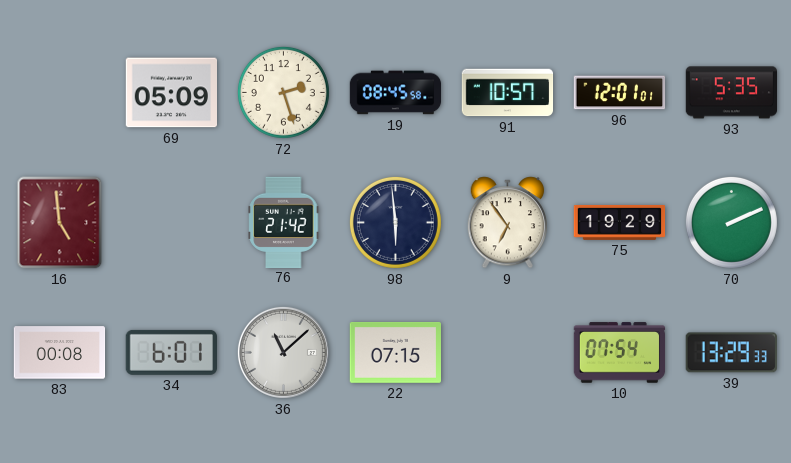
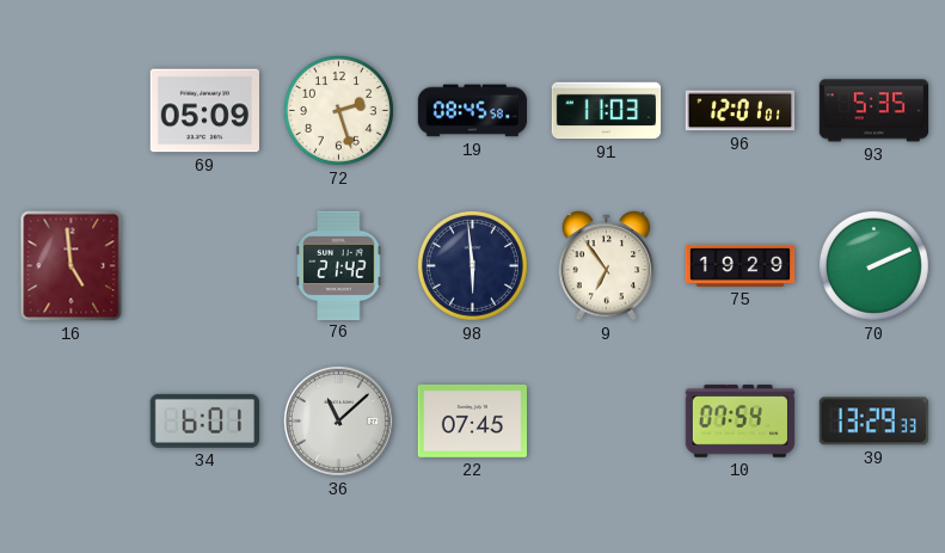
91: 10:57 -> 11:03 (607, 111)
83: 00:08 -> none (60, 353)
22: 07:15 -> 07:45 (472, 420)
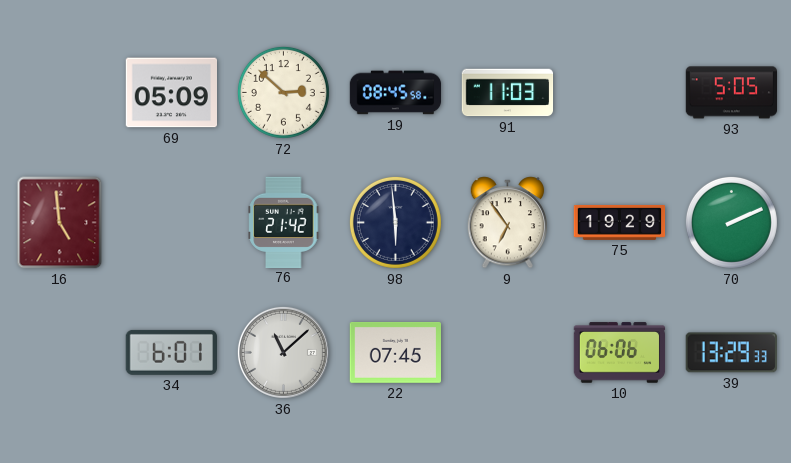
72: 2:27 -> 2:52 (283, 92)
96: 12:01 -> none (741, 111)
93: 5:35 -> 5:05 (732, 93)
10: 07:54 -> 06:06 (620, 353)
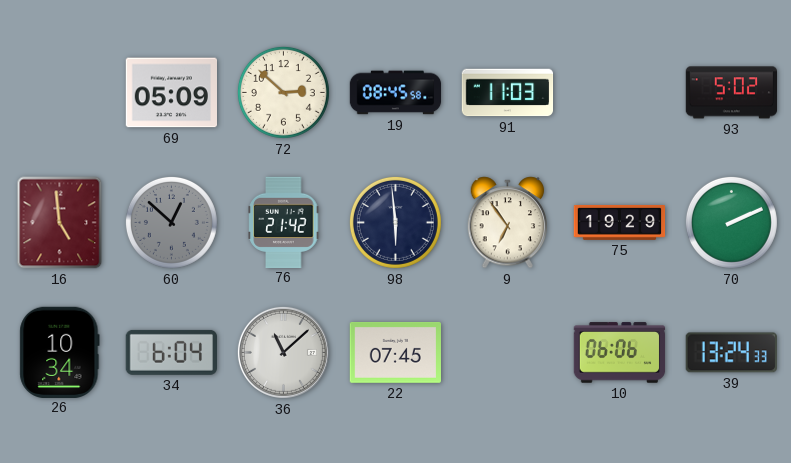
93: 5:05 -> 5:02 (732, 93)
60: none -> 12:52 (171, 222)
26: none -> 10:34 (60, 352)
34: 6:01 -> 6:04 (171, 352)
39: 13:29 -> 13:24 (731, 353)
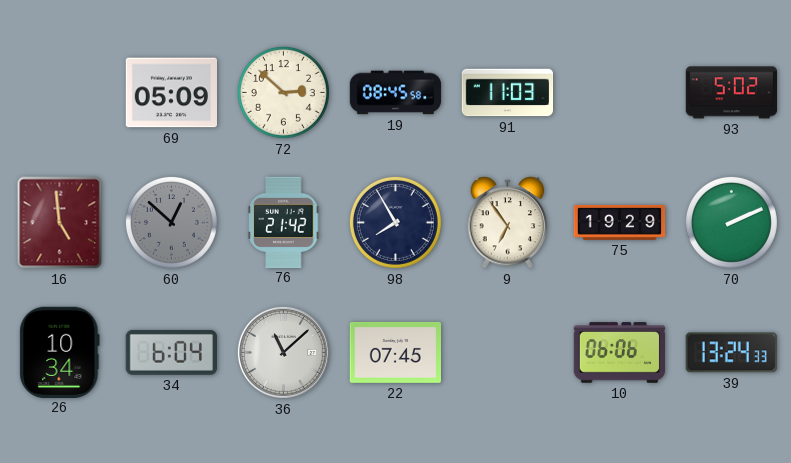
98: 5:59 -> 7:55 (395, 222)
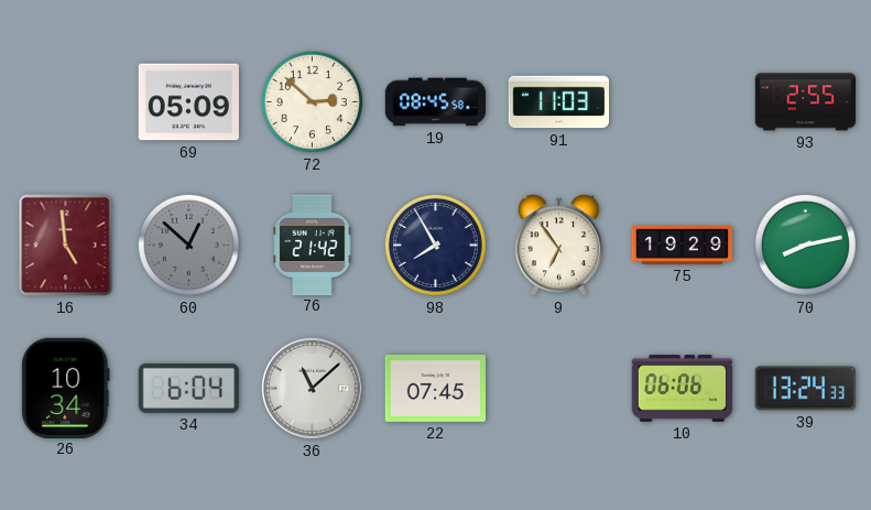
93: 5:02 -> 2:55 (806, 102)
70: 2:11 -> 8:13 (805, 245)
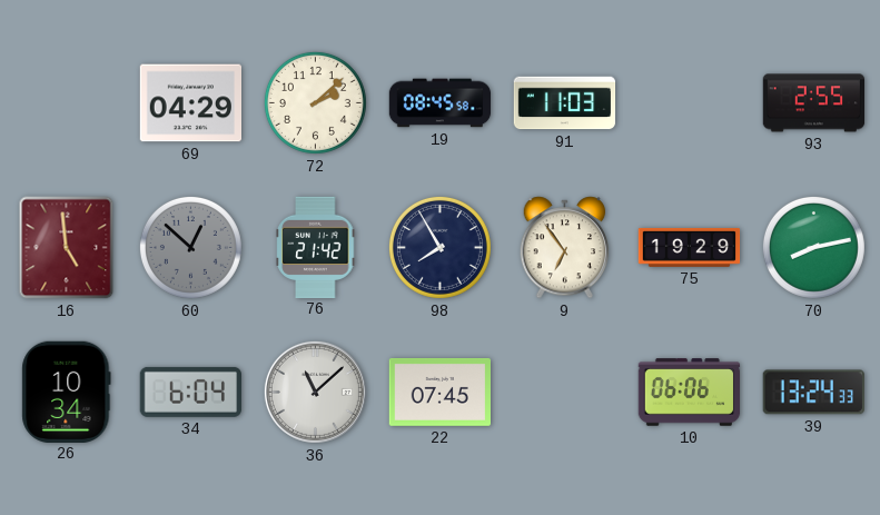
69: 05:09 -> 04:29 (190, 103)
72: 2:52 -> 2:08 (315, 102)
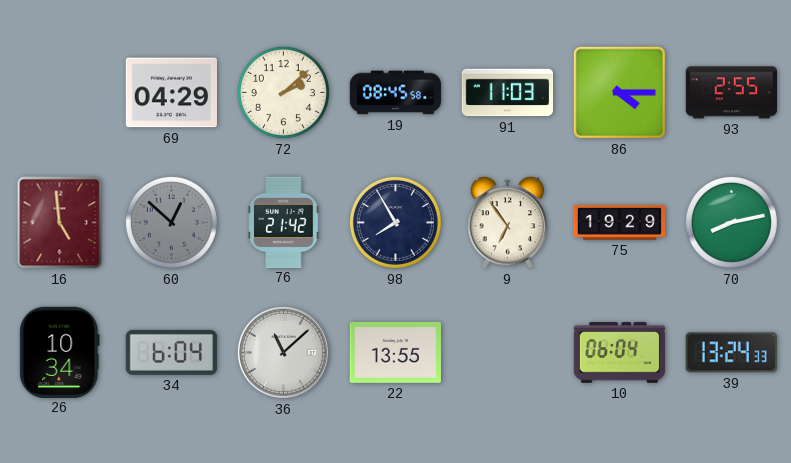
86: none -> 4:15 (619, 92)
22: 07:45 -> 13:55 (395, 352)
10: 06:06 -> 06:04 (620, 353)
